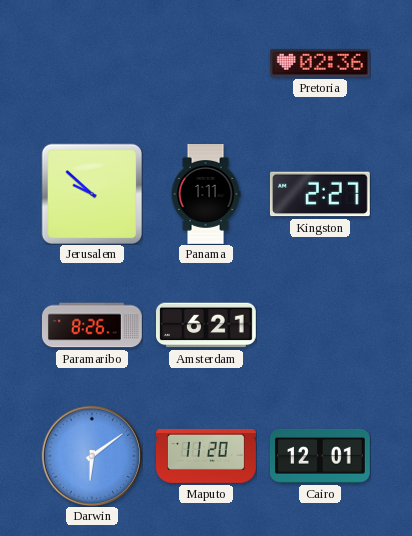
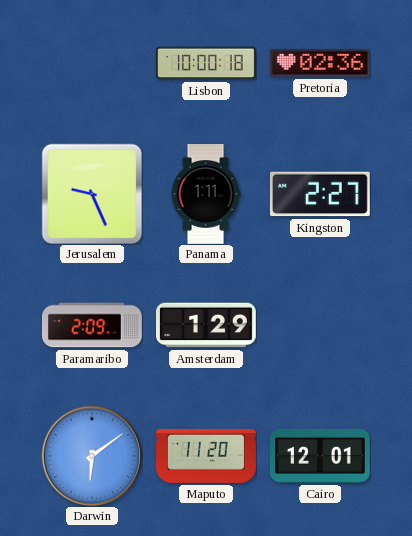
Lisbon: none -> 10:00 (207, 63)
Jerusalem: 9:52 -> 9:26 (92, 194)
Paramaribo: 8:26 -> 2:09 (92, 325)
Amsterdam: 6:21 -> 1:29 (207, 325)
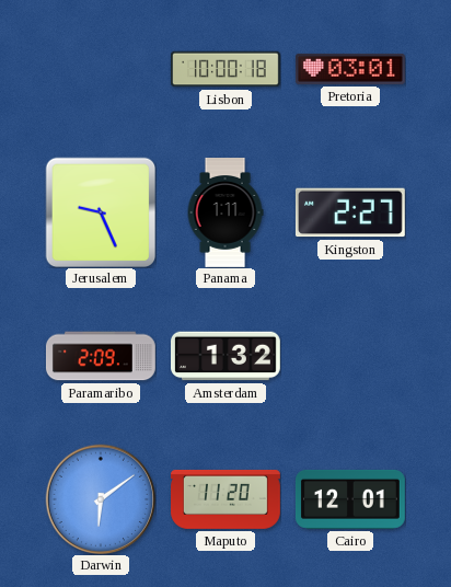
Pretoria: 02:36 -> 03:01 (350, 69)
Amsterdam: 1:29 -> 1:32 (227, 356)
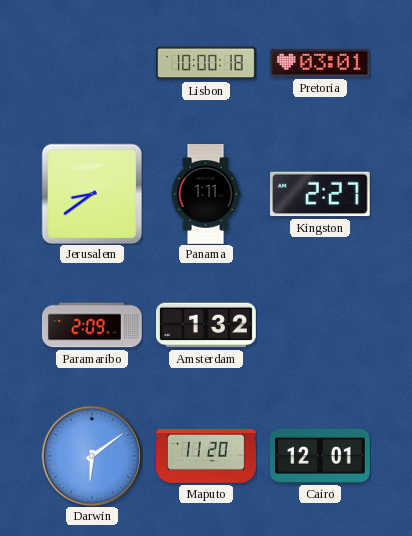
Jerusalem: 9:26 -> 8:39 (92, 194)
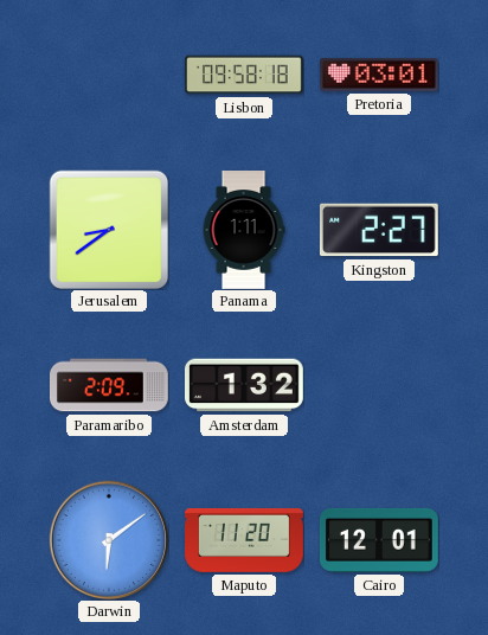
Lisbon: 10:00 -> 09:58 (245, 75)
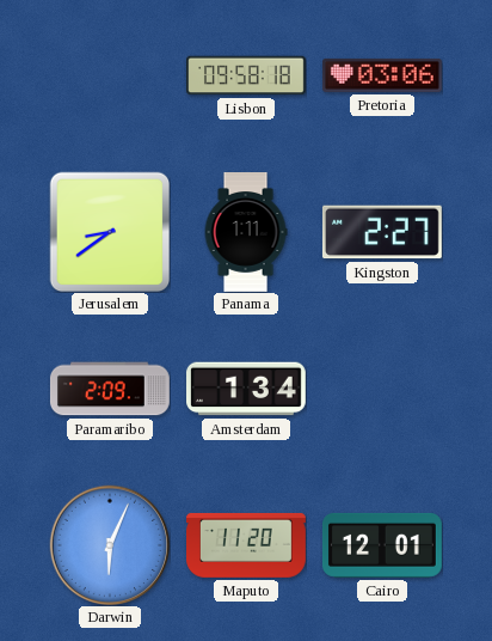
Pretoria: 03:01 -> 03:06 (382, 75)
Amsterdam: 1:32 -> 1:34 (247, 389)
Darwin: 6:09 -> 6:04 (110, 545)
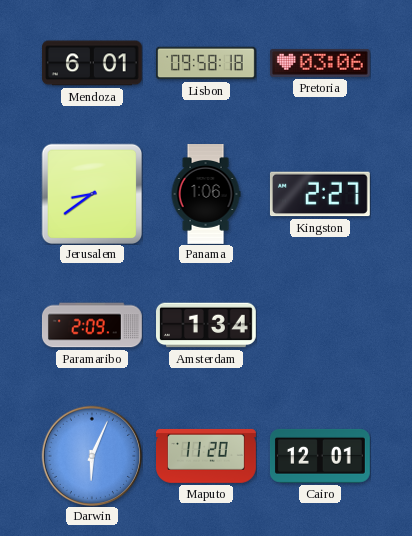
Mendoza: none -> 6:01 (92, 63)
Panama: 1:11 -> 1:06 (206, 195)
